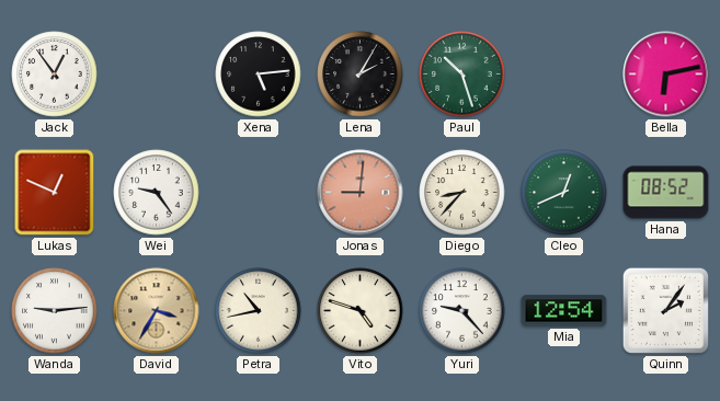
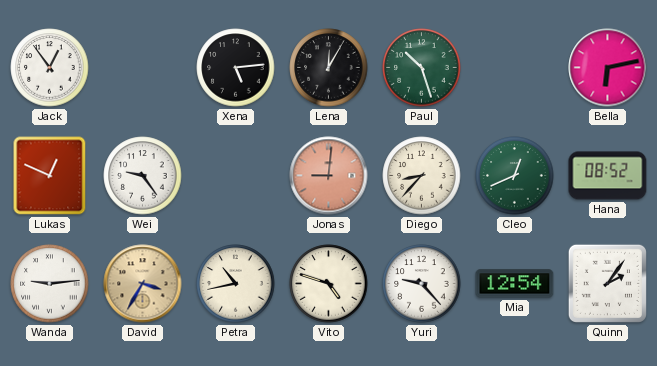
Lena: 2:05 -> 12:05 (329, 68)
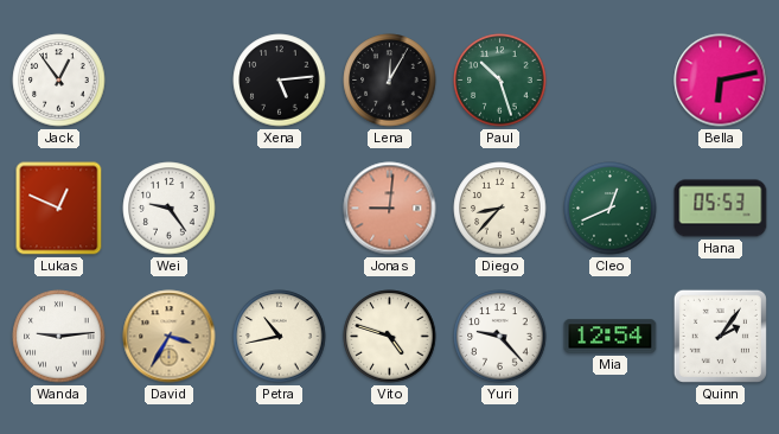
Hana: 08:52 -> 05:53 (721, 209)
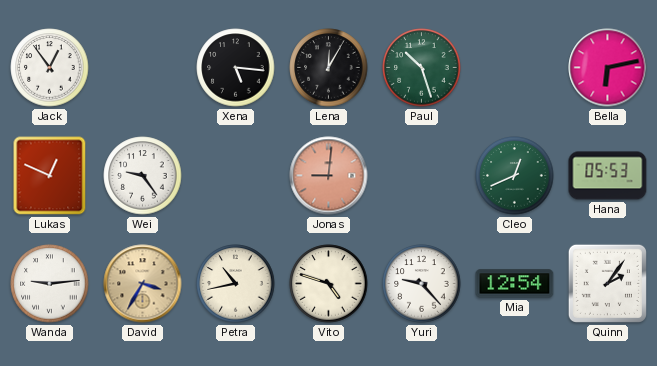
Xena: 5:14 -> 5:16 (236, 68)
Diego: 8:37 -> none (500, 209)
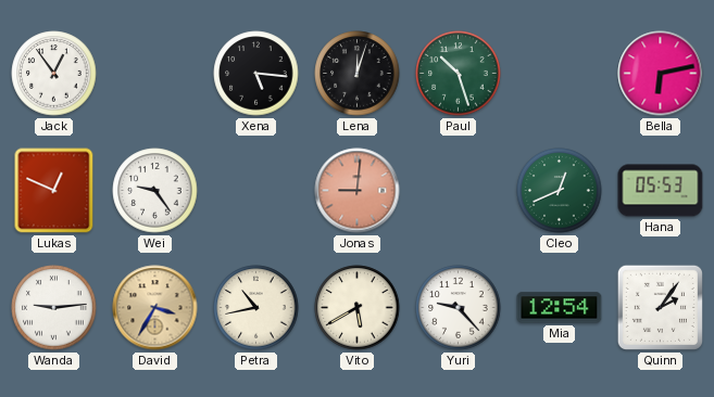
Lena: 12:05 -> 12:03 (358, 74)
Vito: 4:48 -> 5:40 (358, 308)
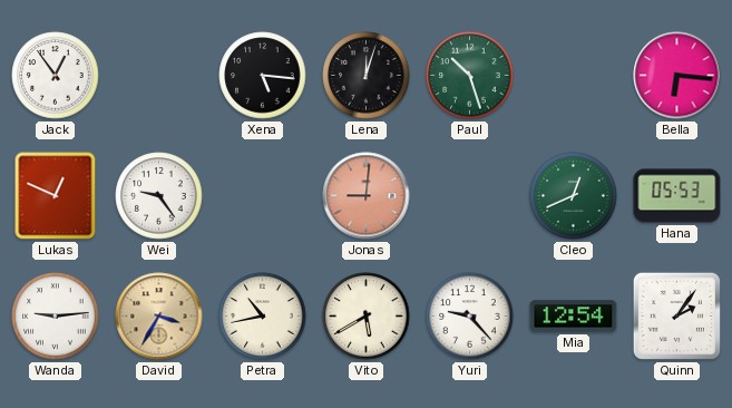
Bella: 6:13 -> 6:16 (677, 76)
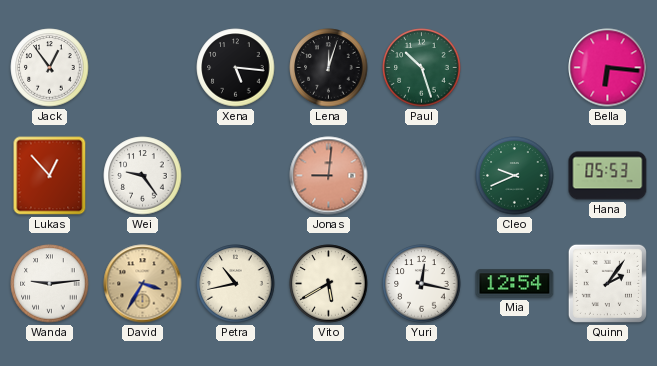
Lukas: 12:49 -> 12:53 (50, 176)
Cleo: 12:41 -> 9:41 (515, 176)
Yuri: 9:23 -> 12:17 (422, 284)
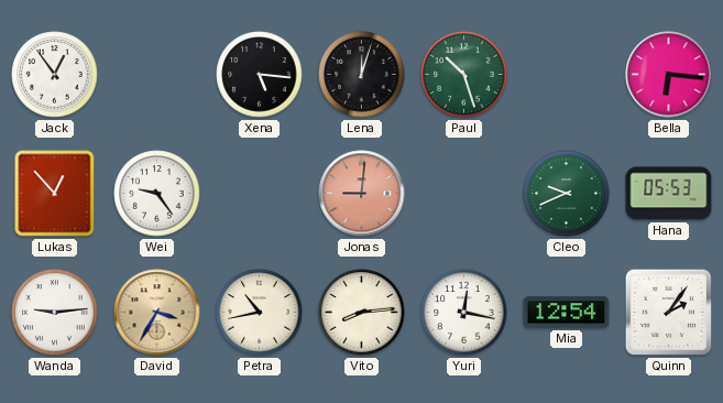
Vito: 5:40 -> 8:14 (362, 313)
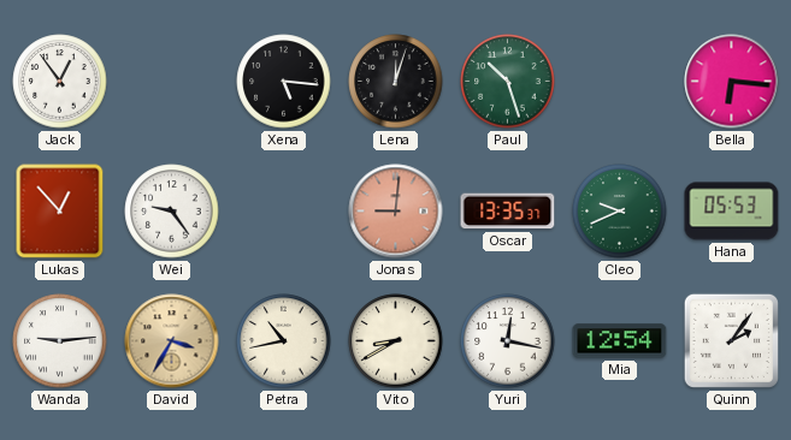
Oscar: none -> 13:35 (508, 212)
Vito: 8:14 -> 8:40 (396, 341)
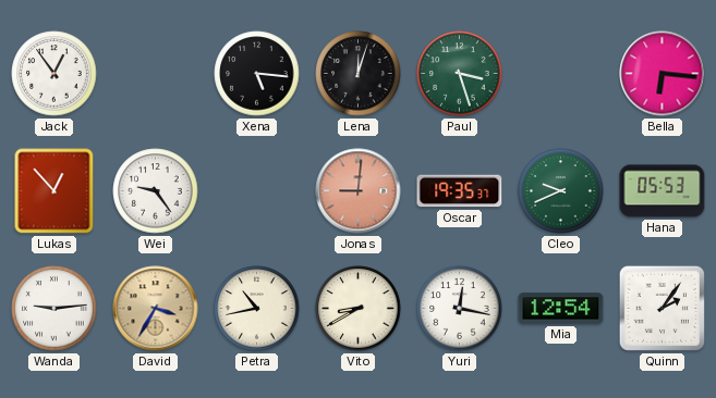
Paul: 10:27 -> 3:27 (460, 74)
Oscar: 13:35 -> 19:35 (460, 191)
